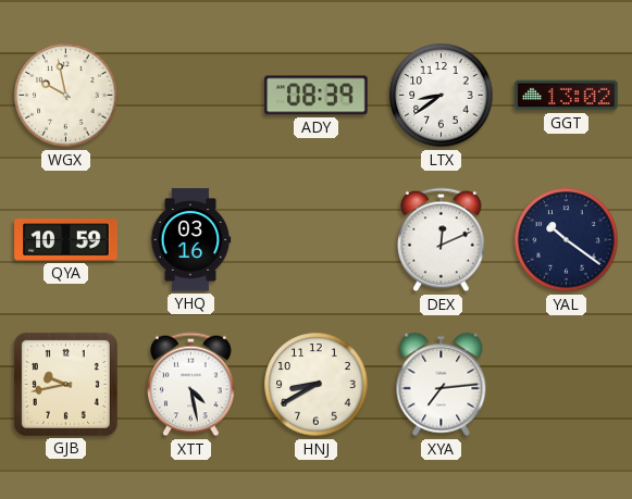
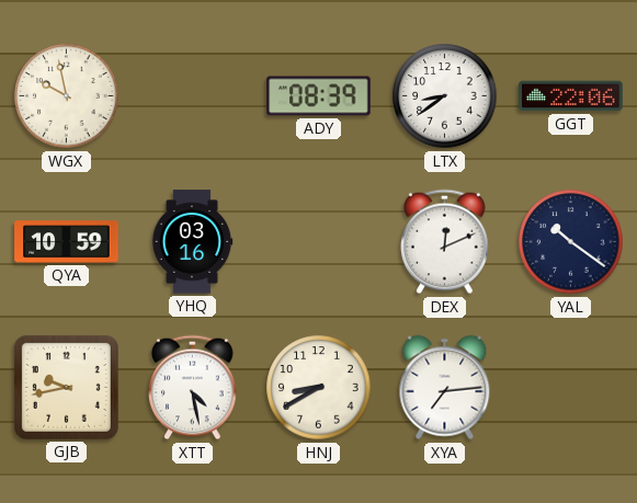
GGT: 13:02 -> 22:06 (571, 96)
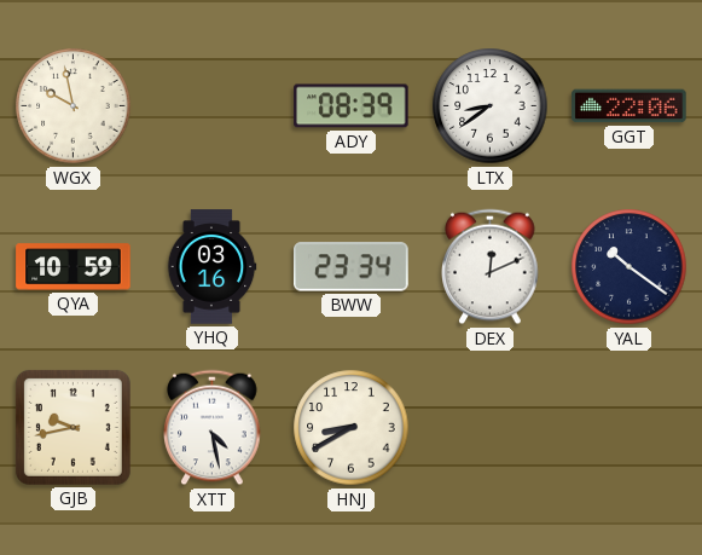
BWW: none -> 23:34 (352, 267)
XYA: 7:14 -> none (445, 388)
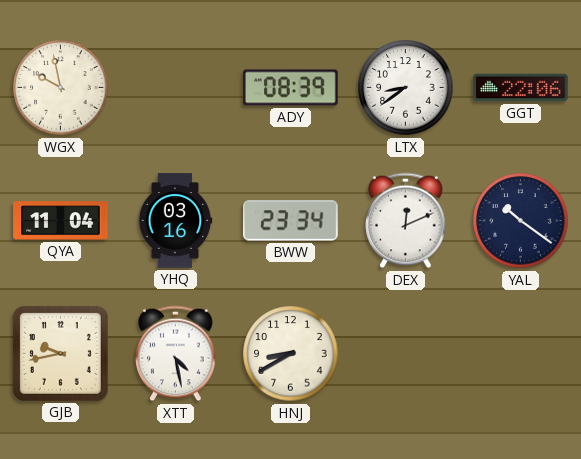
QYA: 10:59 -> 11:04 (61, 221)
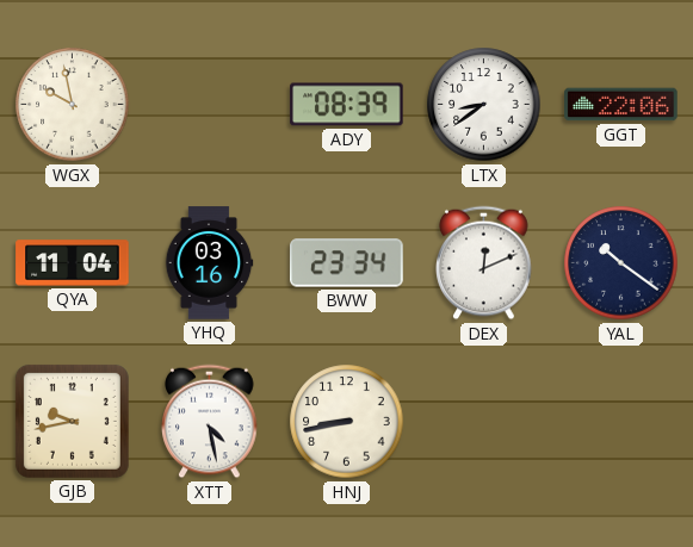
HNJ: 8:40 -> 8:43 (347, 422)
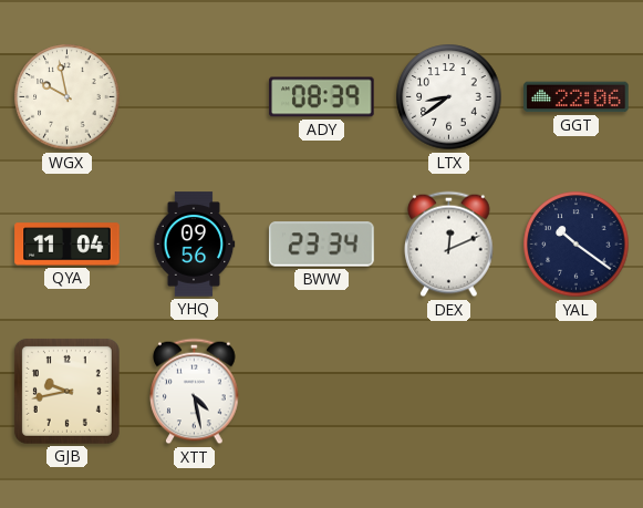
YHQ: 03:16 -> 09:56 (194, 245)
HNJ: 8:43 -> none (347, 422)
